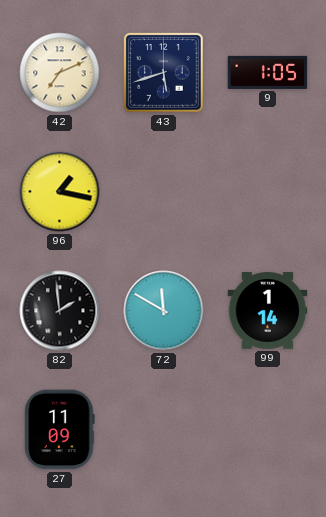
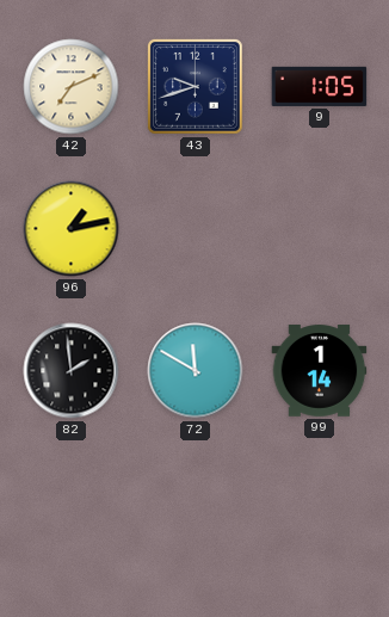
43: 5:42 -> 9:42 (196, 87)
96: 1:17 -> 1:13 (72, 229)
27: 11:09 -> none (60, 430)
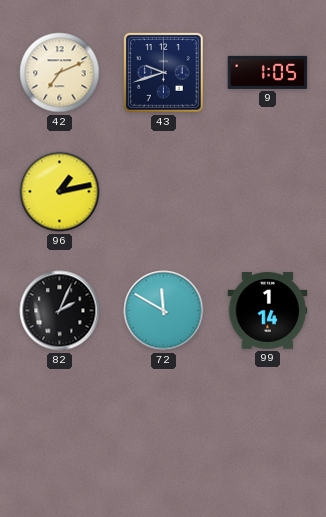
82: 1:59 -> 2:04 (60, 311)
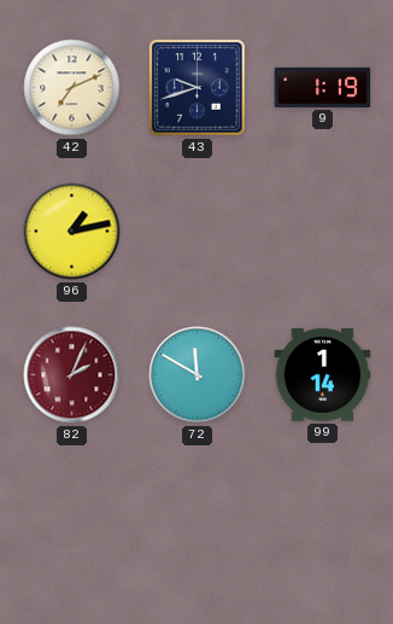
9: 1:05 -> 1:19 (323, 87)
82 dial: black -> burgundy (72, 375)
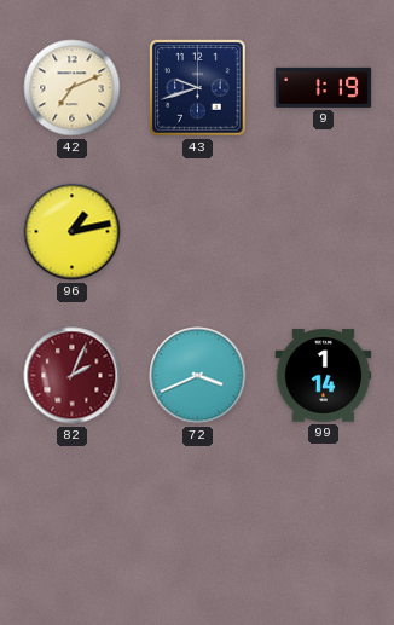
72: 11:50 -> 3:41 (198, 376)
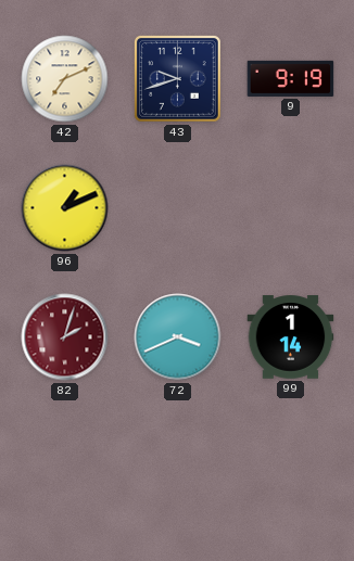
9: 1:19 -> 9:19 (291, 78)
96: 1:13 -> 1:11 (65, 208)
82: 2:04 -> 2:03 (65, 337)
